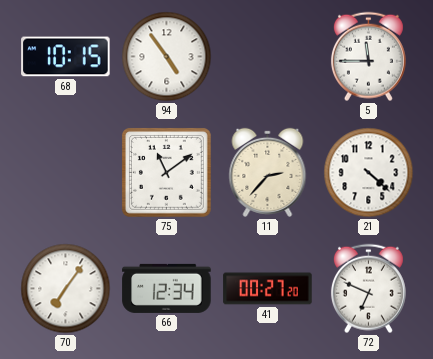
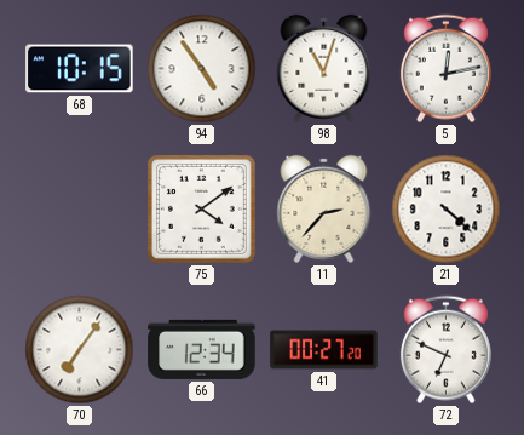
98: none -> 11:03 (324, 68)
5: 11:45 -> 12:13 (445, 69)
75: 11:09 -> 4:09 (201, 208)
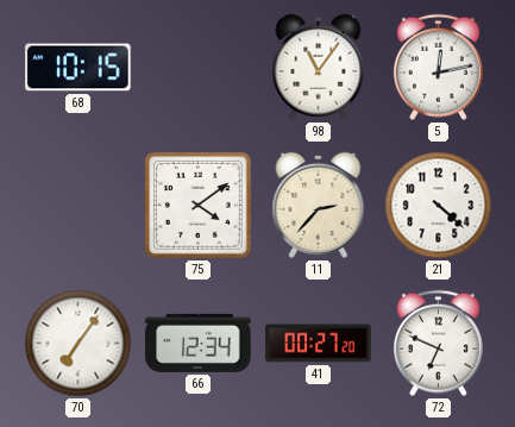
94: 4:54 -> none (202, 69)
98: 11:03 -> 11:06 (319, 67)
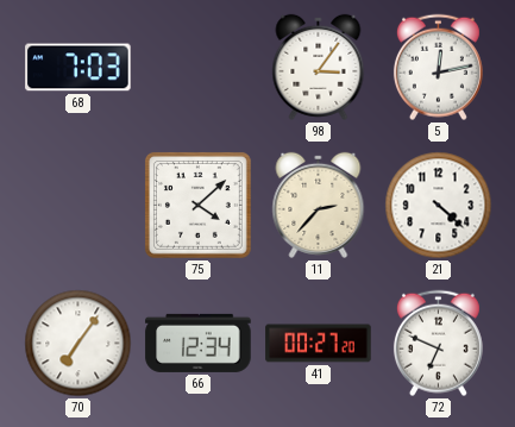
68: 10:15 -> 7:03 (78, 68)
98: 11:06 -> 3:06 (319, 67)
75: 4:09 -> 4:08 (197, 205)
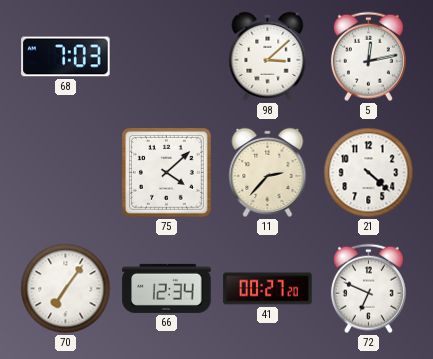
98: 3:06 -> 3:08 (268, 56)
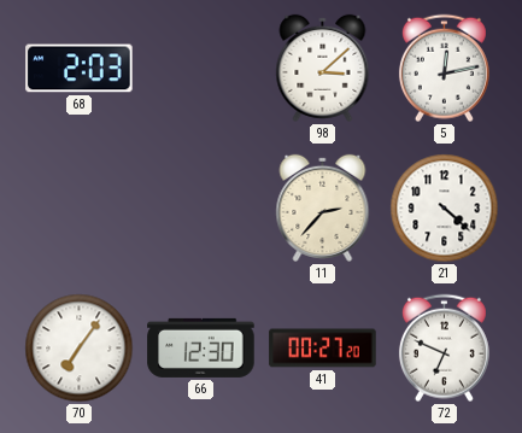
68: 7:03 -> 2:03 (80, 69)
75: 4:08 -> none (166, 172)
66: 12:34 -> 12:30 (201, 347)
